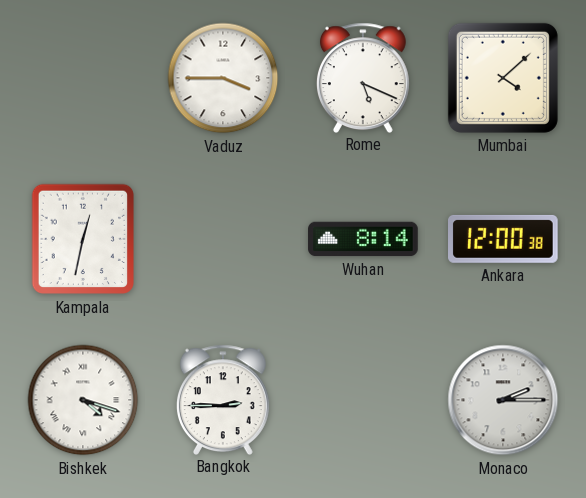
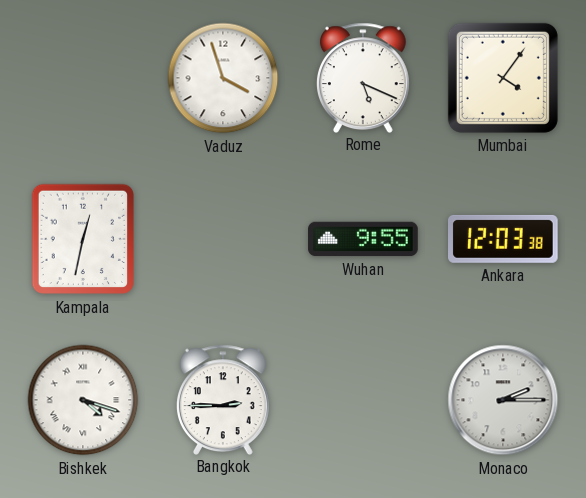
Vaduz: 3:45 -> 3:57 (223, 78)
Mumbai: 4:08 -> 4:06 (503, 78)
Wuhan: 8:14 -> 9:55 (363, 239)
Ankara: 12:00 -> 12:03 (504, 239)
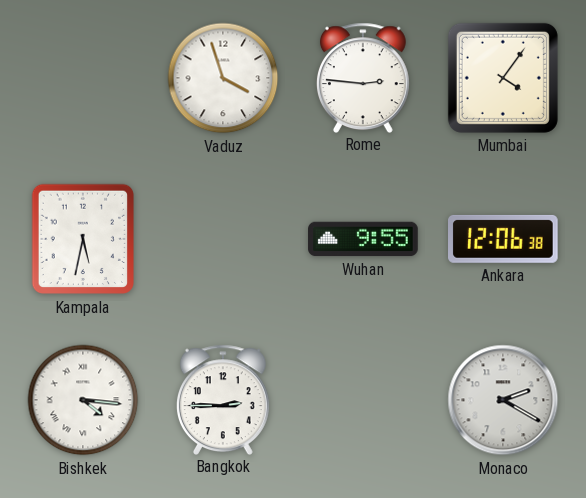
Rome: 5:19 -> 2:46 (363, 77)
Kampala: 12:32 -> 5:32 (82, 239)
Ankara: 12:03 -> 12:06 (504, 239)
Bishkek: 4:18 -> 4:16 (83, 400)
Monaco: 2:15 -> 2:20 (503, 400)
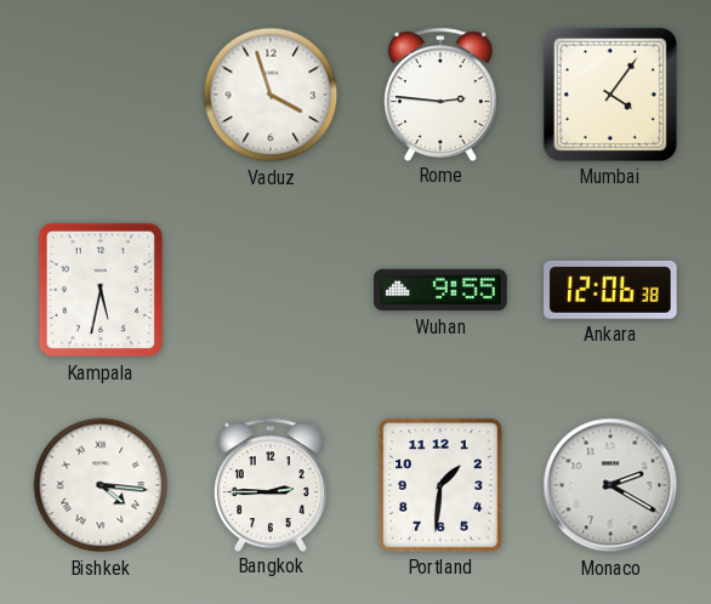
Portland: none -> 1:31 (442, 486)
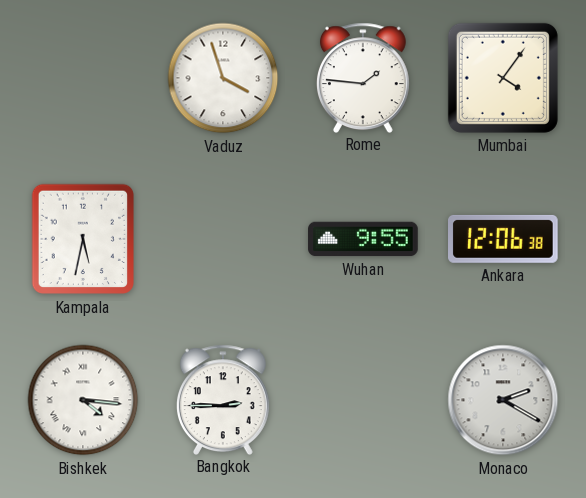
Rome: 2:46 -> 1:46 (363, 77)
Portland: 1:31 -> none (442, 486)
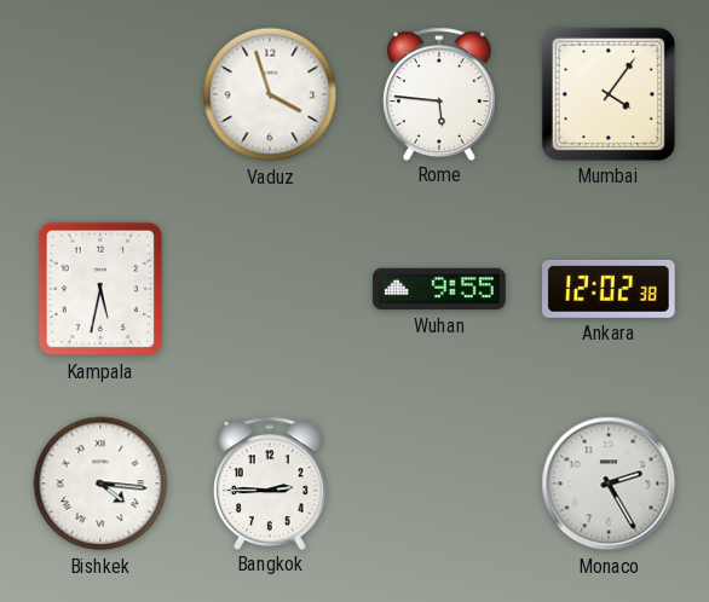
Rome: 1:46 -> 5:46 (439, 93)
Ankara: 12:06 -> 12:02 (610, 289)
Monaco: 2:20 -> 2:25 (609, 484)
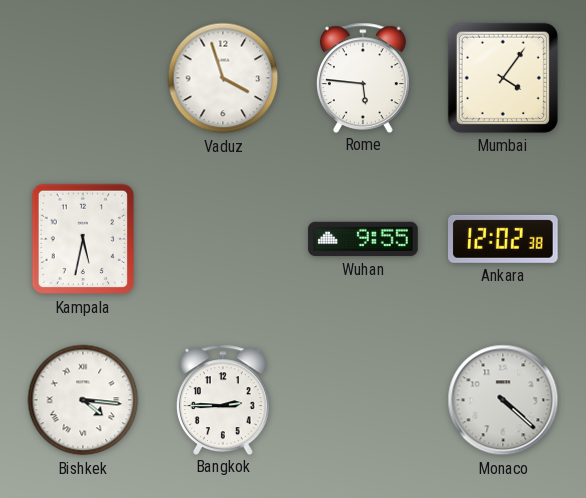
Monaco: 2:25 -> 4:22 (503, 400)
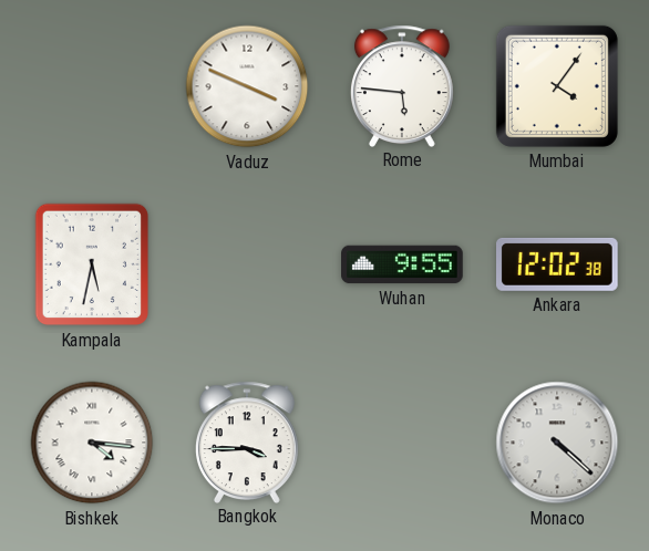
Vaduz: 3:57 -> 3:49 (247, 86)
Bangkok: 2:45 -> 3:45 (247, 441)
